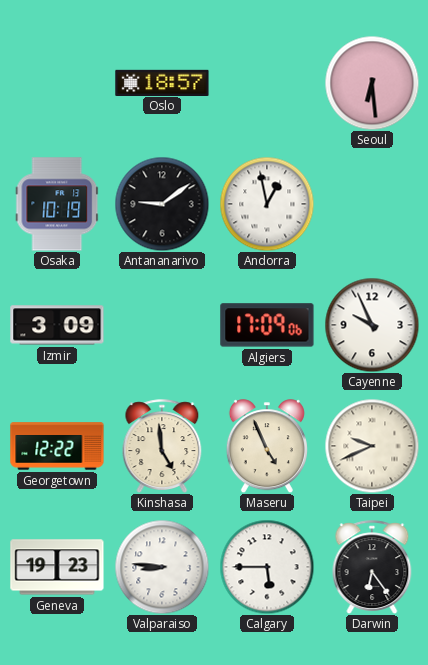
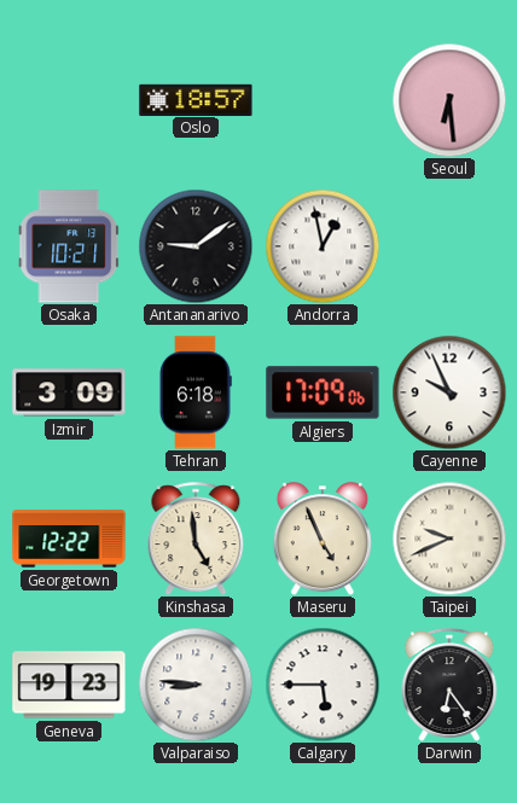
Osaka: 10:19 -> 10:21 (69, 246)
Tehran: none -> 6:18 (196, 392)
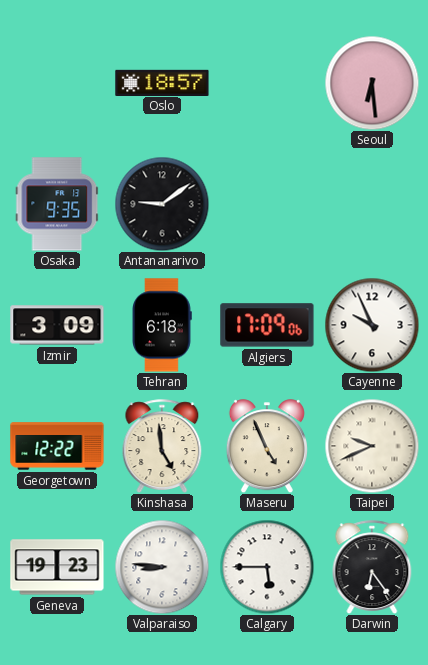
Osaka: 10:21 -> 9:35 (57, 204)
Andorra: 12:58 -> none (323, 246)
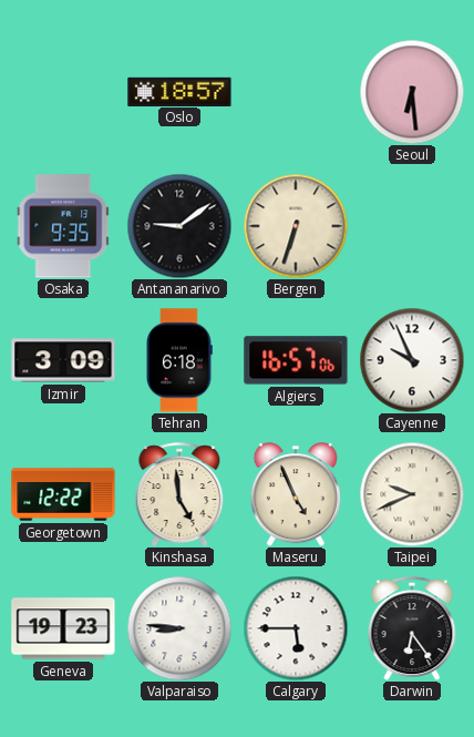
Bergen: none -> 6:33 (296, 226)
Algiers: 17:09 -> 16:57 (296, 360)
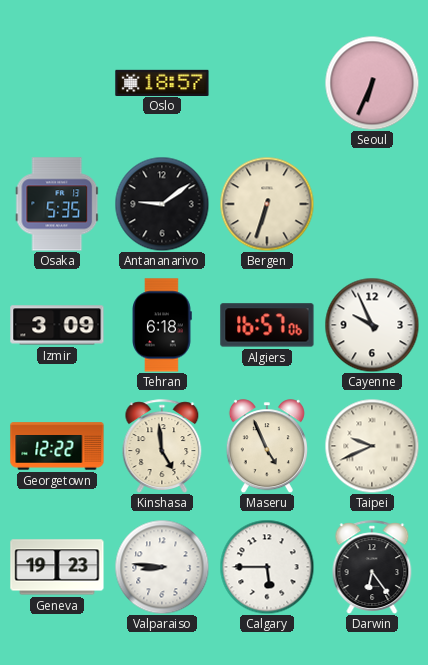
Seoul: 6:29 -> 6:34 (372, 83)
Osaka: 9:35 -> 5:35 (57, 204)
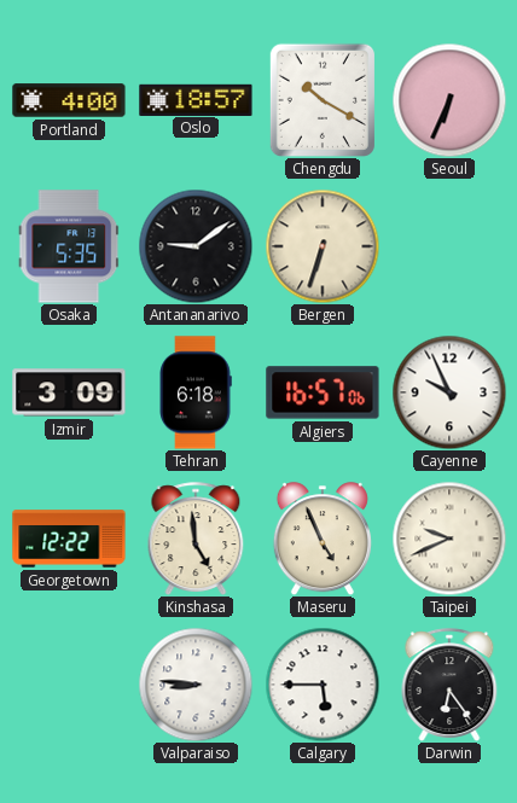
Portland: none -> 4:00 (69, 100)
Chengdu: none -> 10:20 (323, 99)
Geneva: 19:23 -> none (57, 567)
